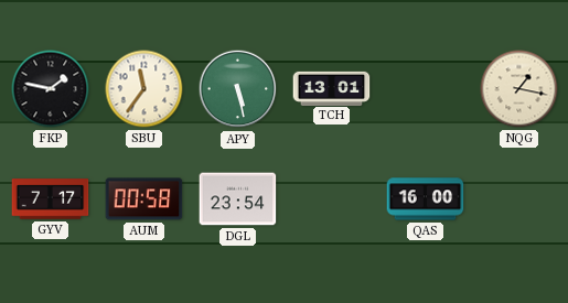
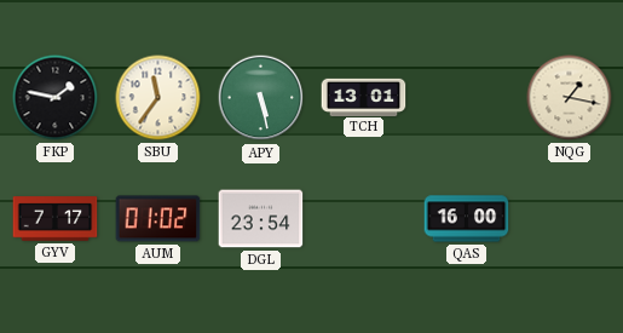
AUM: 00:58 -> 01:02 (158, 219)
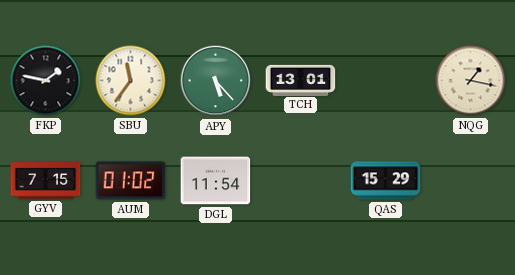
APY: 5:28 -> 5:23 (216, 81)
GYV: 7:17 -> 7:15 (46, 181)
DGL: 23:54 -> 11:54 (216, 181)
QAS: 16:00 -> 15:29 (386, 181)
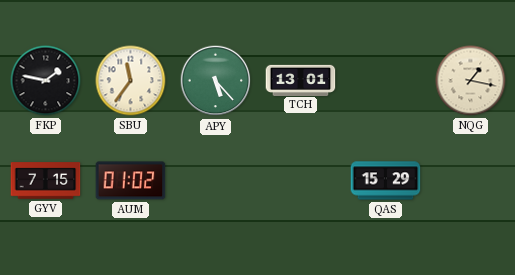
DGL: 11:54 -> none (216, 181)
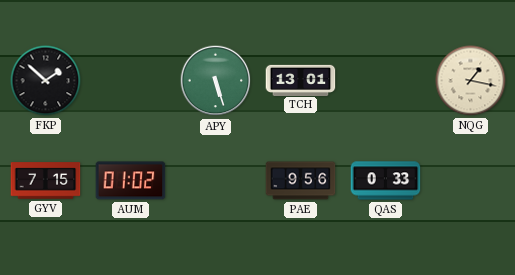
FKP: 1:47 -> 1:52 (46, 81)
SBU: 11:36 -> none (131, 81)
APY: 5:23 -> 5:27 (216, 81)
PAE: none -> 9:56 (301, 181)
QAS: 15:29 -> 0:33 (386, 181)
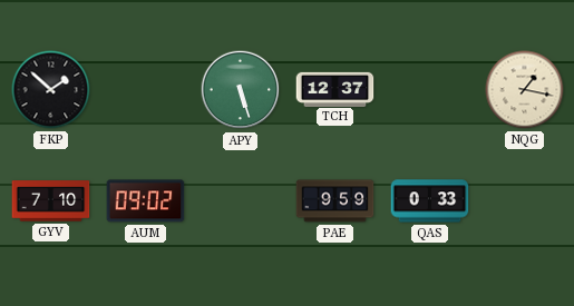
TCH: 13:01 -> 12:37 (335, 89)
GYV: 7:15 -> 7:10 (51, 201)
AUM: 01:02 -> 09:02 (146, 201)
PAE: 9:56 -> 9:59 (335, 201)
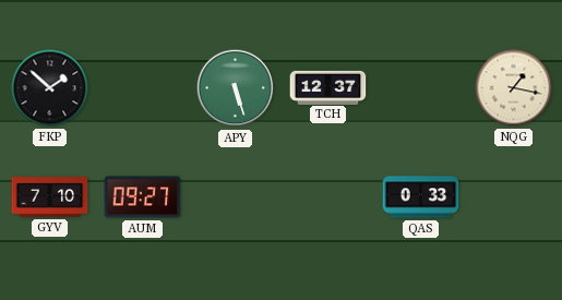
AUM: 09:02 -> 09:27 (143, 197)
PAE: 9:59 -> none (335, 201)
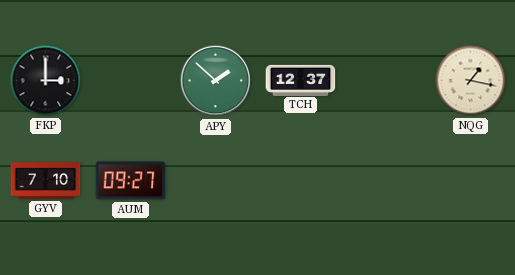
FKP: 1:52 -> 3:00 (46, 81)
APY: 5:27 -> 1:52 (216, 81)
QAS: 0:33 -> none (421, 197)
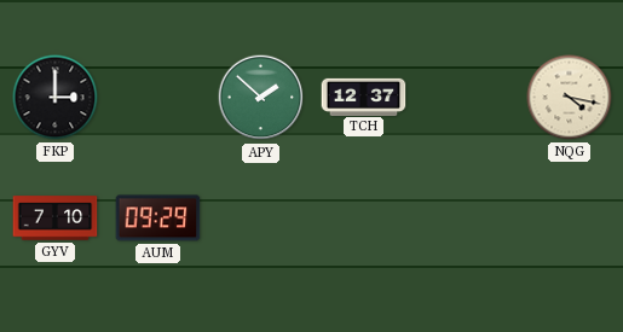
NQG: 1:17 -> 4:17 (570, 98)
AUM: 09:27 -> 09:29 (158, 219)
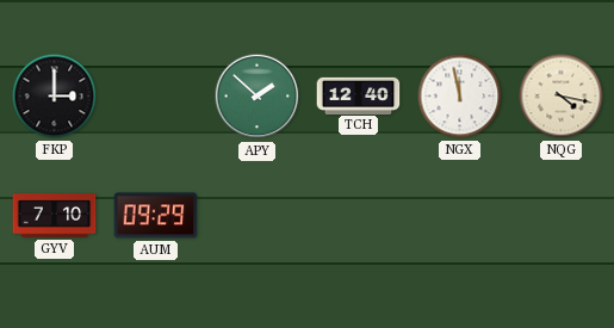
TCH: 12:37 -> 12:40 (359, 95)
NGX: none -> 11:58 (460, 97)
